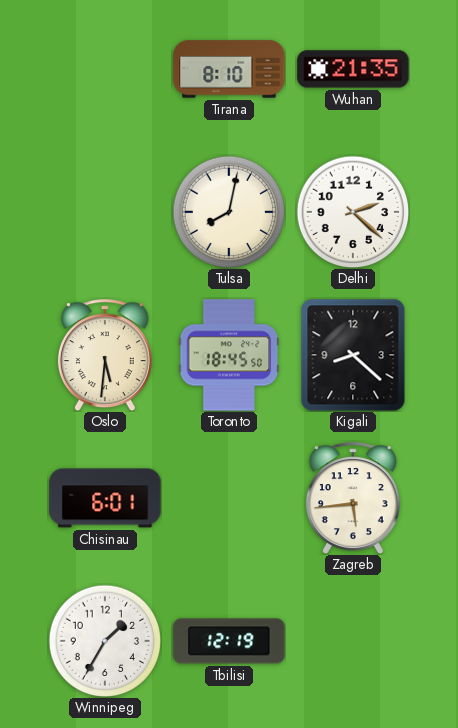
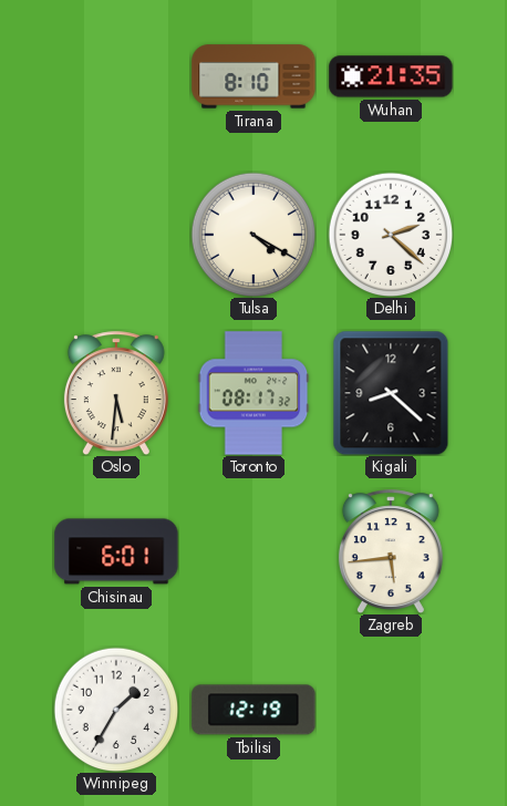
Tulsa: 8:02 -> 4:20 (253, 235)
Toronto: 18:45 -> 08:17 (253, 393)
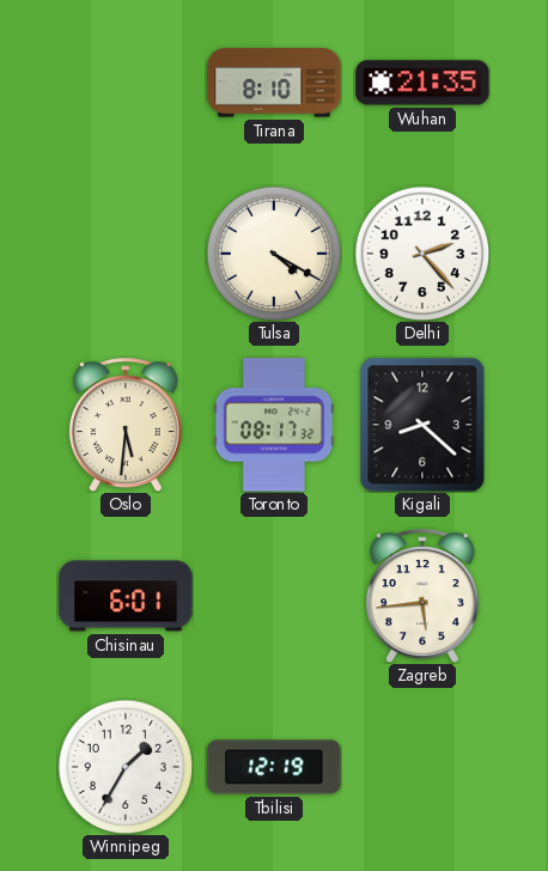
Delhi: 2:22 -> 2:23 (422, 254)
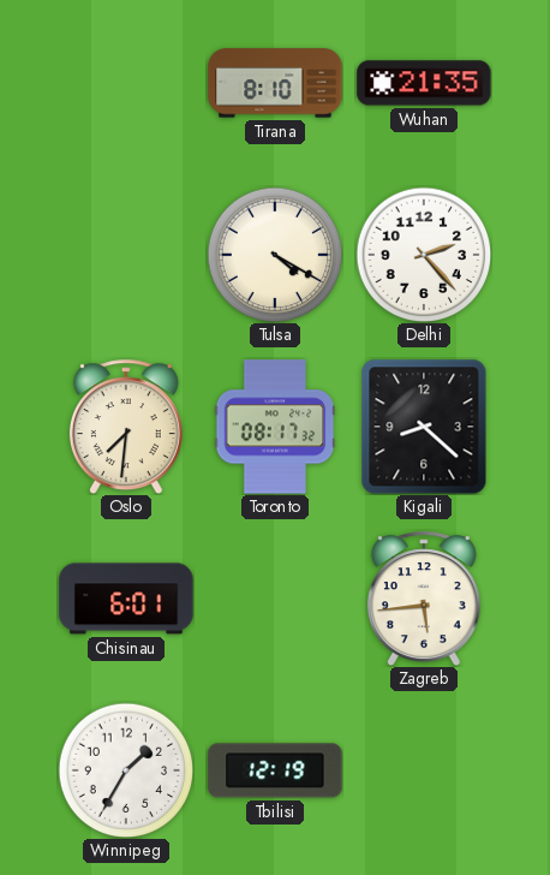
Oslo: 5:31 -> 7:31 (126, 427)
